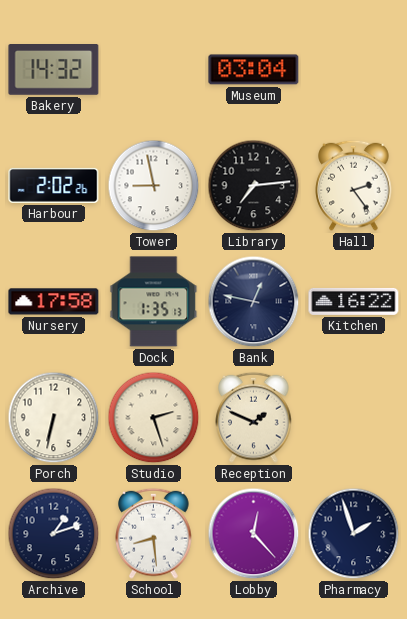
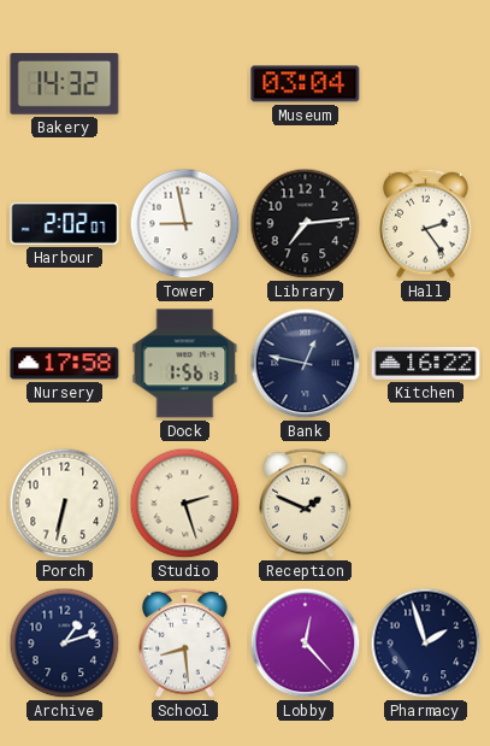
Harbour: 2:02:26 -> 2:02:07 (65, 223)
Dock: 1:35 -> 1:56 (185, 364)
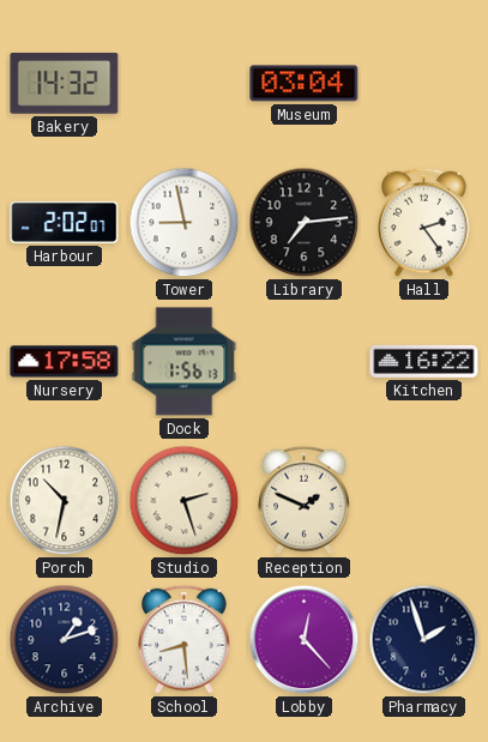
Bank: 12:47 -> none (306, 364)
Porch: 6:32 -> 10:32 (65, 501)
